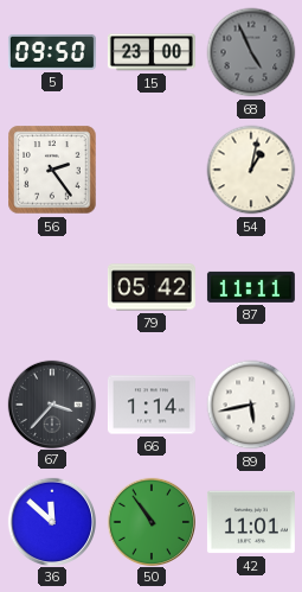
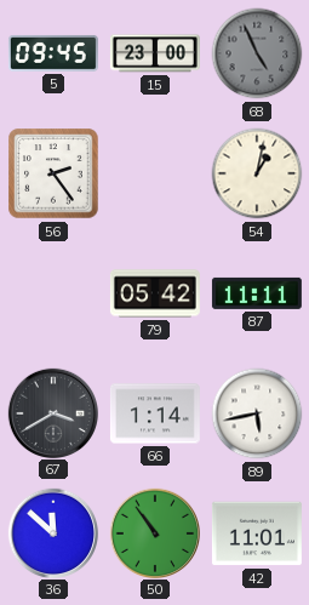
5: 09:50 -> 09:45 (53, 53)
67: 3:37 -> 3:40 (52, 412)
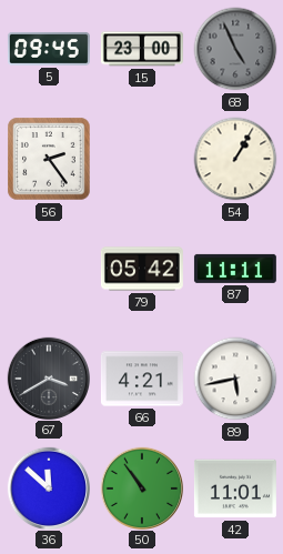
54: 1:02 -> 1:05 (235, 159)
66: 1:14 -> 4:21 (142, 379)
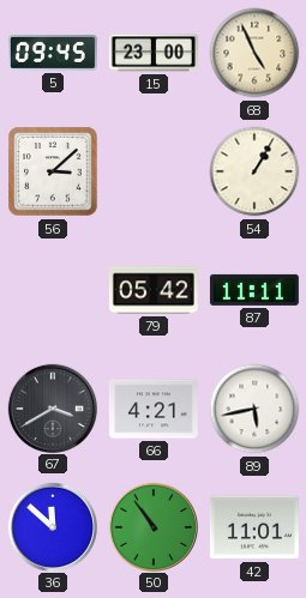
68 dial: grey -> cream (254, 53)
56: 2:24 -> 3:08 (53, 171)
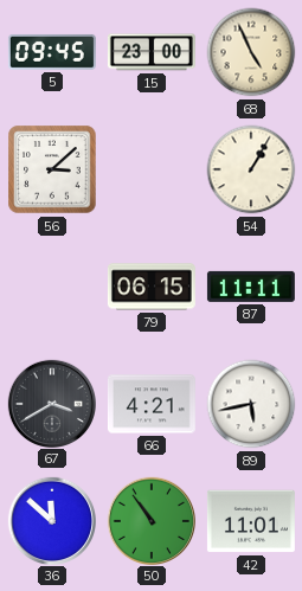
79: 05:42 -> 06:15 (152, 287)
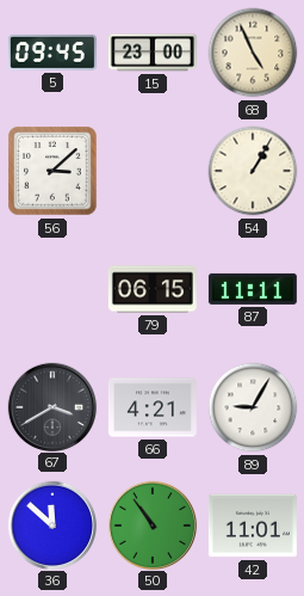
89: 5:43 -> 9:05 (253, 407)
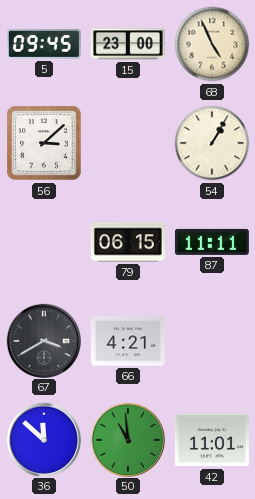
89: 9:05 -> none (253, 407)
50: 10:54 -> 10:59 (127, 439)
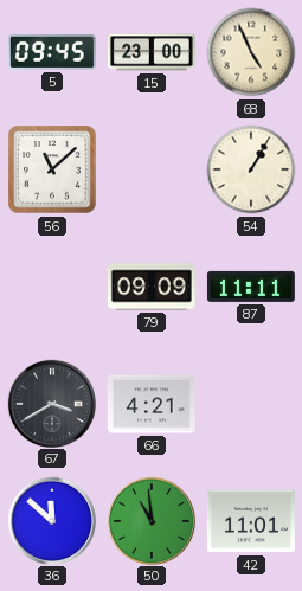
56: 3:08 -> 11:08 (52, 169)
79: 06:15 -> 09:09 (152, 287)
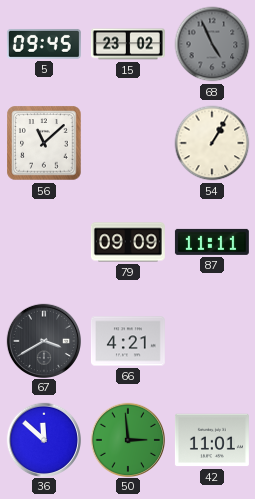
15: 23:00 -> 23:02 (128, 44)
68 dial: cream -> grey (212, 44)
50: 10:59 -> 2:59 (127, 439)
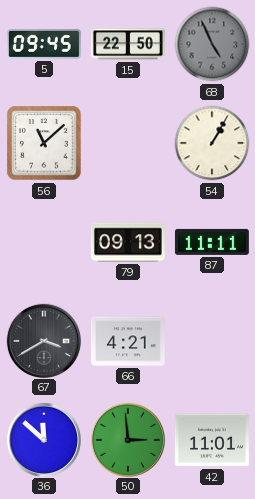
15: 23:02 -> 22:50 (128, 44)
79: 09:09 -> 09:13 (128, 242)
